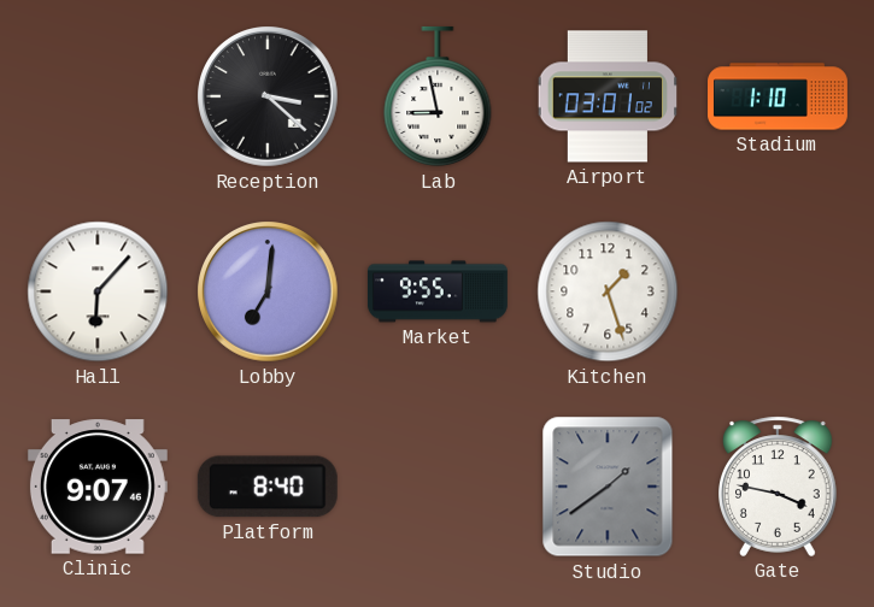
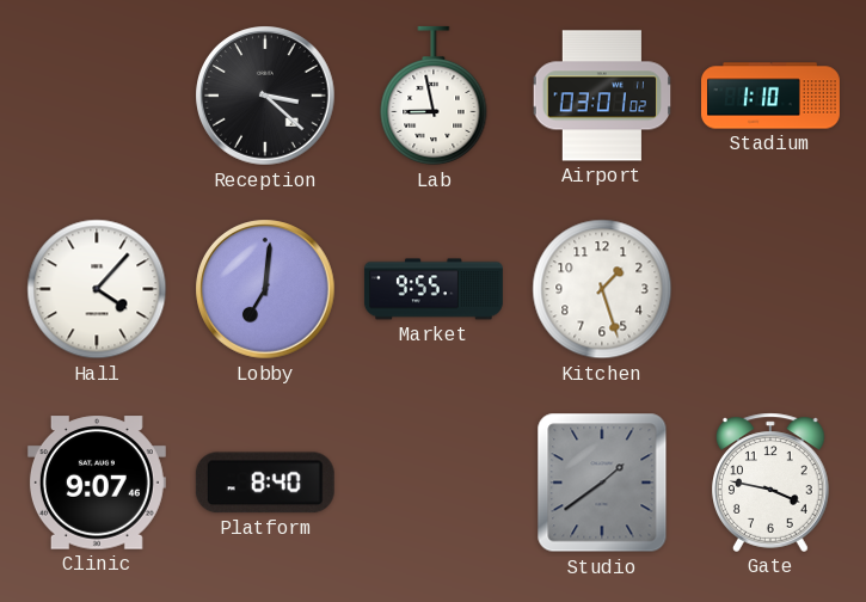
Hall: 6:07 -> 4:07 (97, 289)
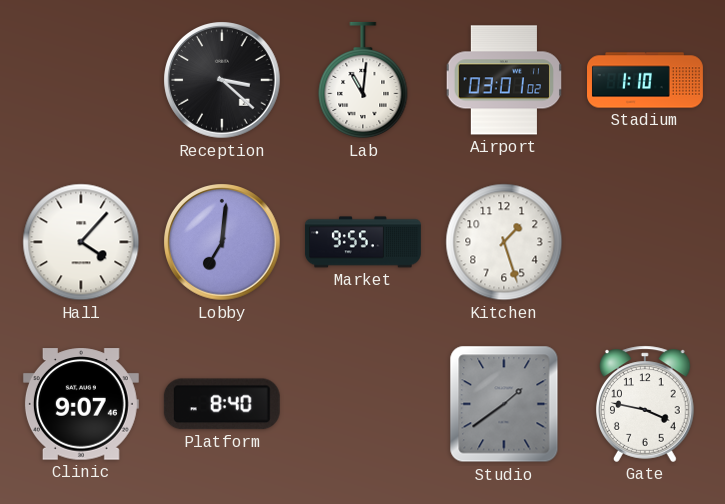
Lab: 8:58 -> 11:01 (363, 80)
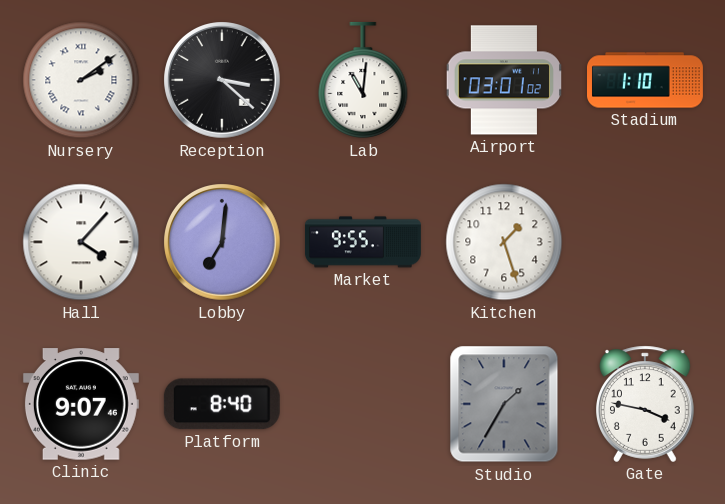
Nursery: none -> 2:09 (81, 80)
Studio: 1:39 -> 1:35 (504, 404)
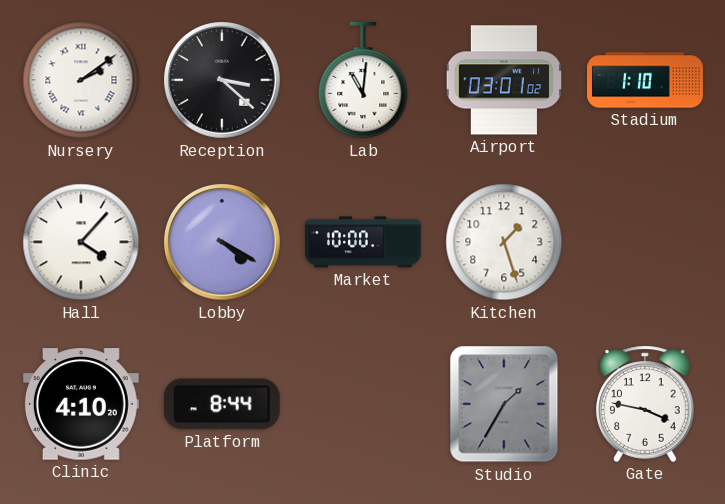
Lobby: 7:01 -> 4:20 (222, 242)
Market: 9:55 -> 10:00 (363, 242)
Clinic: 9:07 -> 4:10 (81, 404)
Platform: 8:40 -> 8:44 (222, 404)
